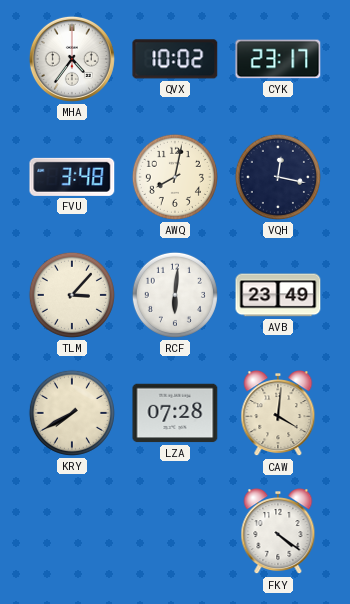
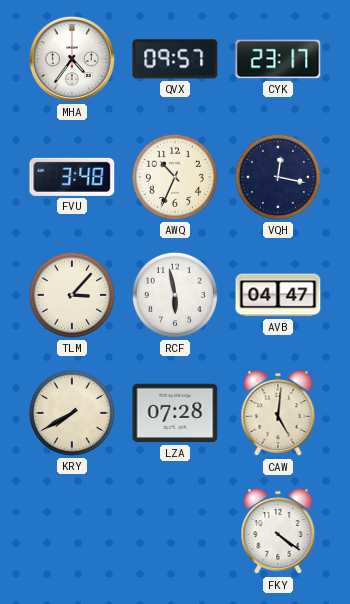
QVX: 10:02 -> 09:57 (175, 59)
AWQ: 8:02 -> 10:34 (175, 177)
RCF: 6:01 -> 5:58 (175, 295)
AVB: 23:49 -> 04:47 (278, 295)
CAW: 4:01 -> 5:01 (278, 414)
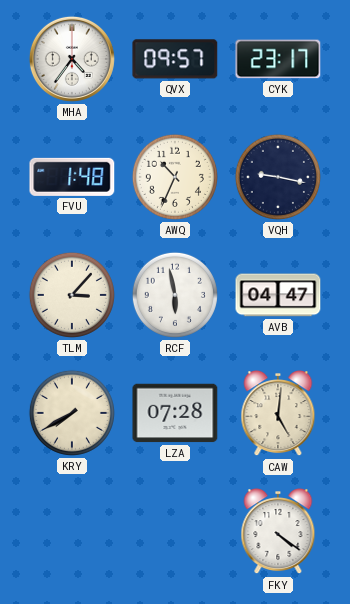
FVU: 3:48 -> 1:48 (72, 177)
VQH: 12:17 -> 9:17 (278, 177)
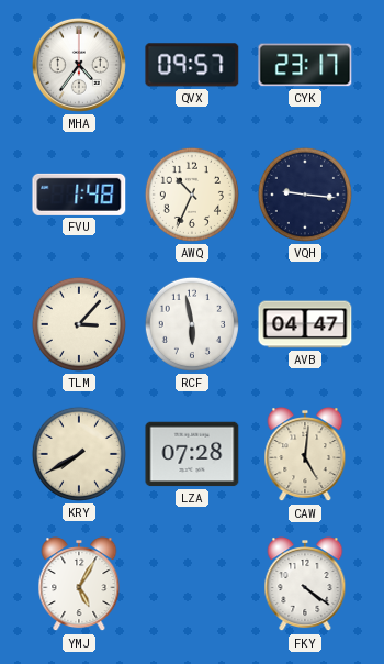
VQH: 9:17 -> 9:16 (305, 195)
YMJ: none -> 5:05 (79, 585)
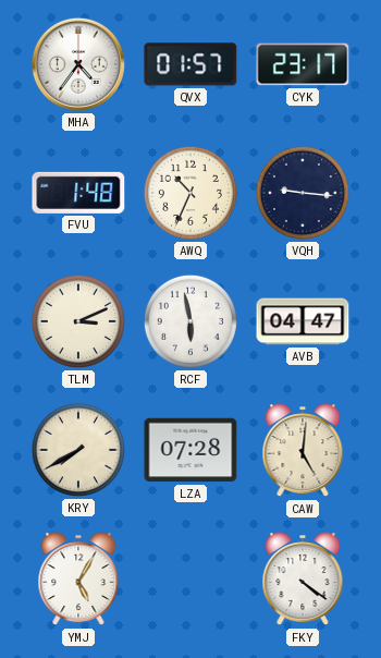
QVX: 09:57 -> 01:57 (190, 64)
TLM: 3:07 -> 3:11 (78, 321)
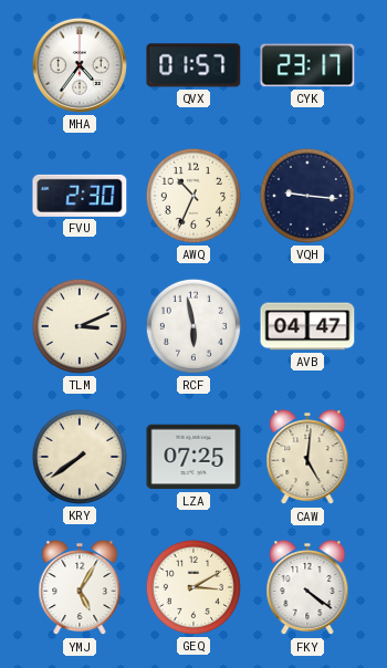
FVU: 1:48 -> 2:30 (80, 196)
KRY: 7:40 -> 7:39 (80, 457)
LZA: 07:28 -> 07:25 (193, 457)
GEQ: none -> 3:10 (193, 587)
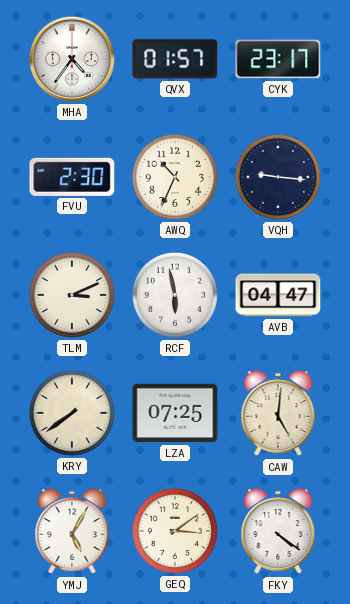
GEQ: 3:10 -> 3:09 (175, 531)
